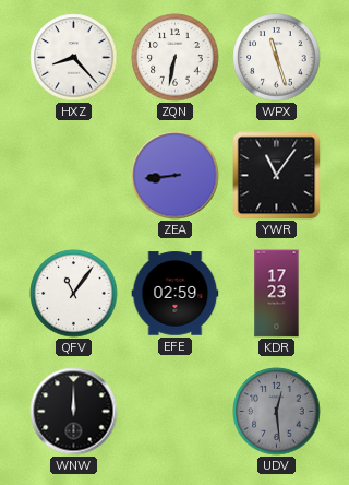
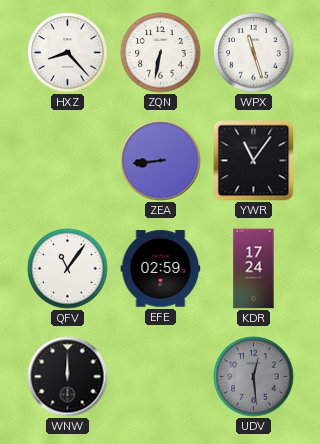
KDR: 17:23 -> 17:24 (254, 269)
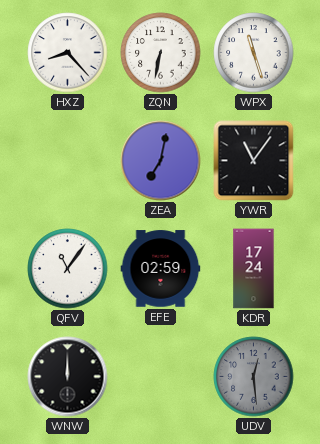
ZEA: 8:44 -> 7:02 (161, 161)
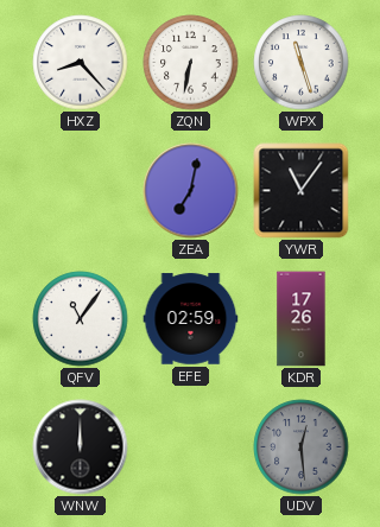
KDR: 17:24 -> 17:26 (302, 319)
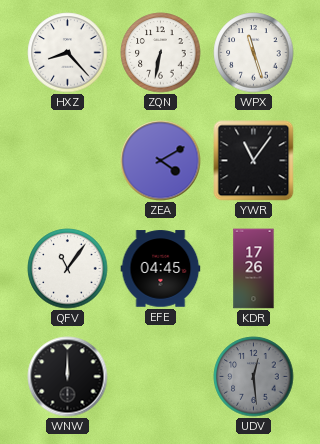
ZEA: 7:02 -> 4:10 (161, 161)
EFE: 02:59 -> 04:45 (161, 269)
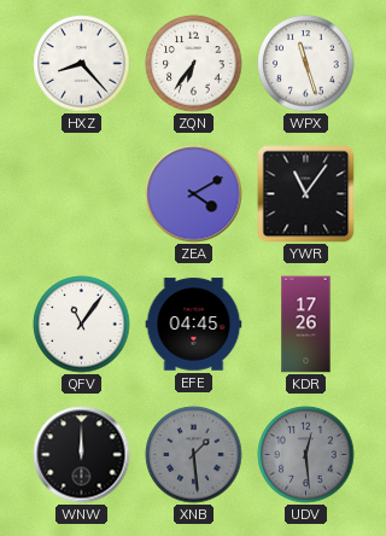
ZQN: 6:32 -> 6:36 (194, 64)
XNB: none -> 1:29 (194, 455)
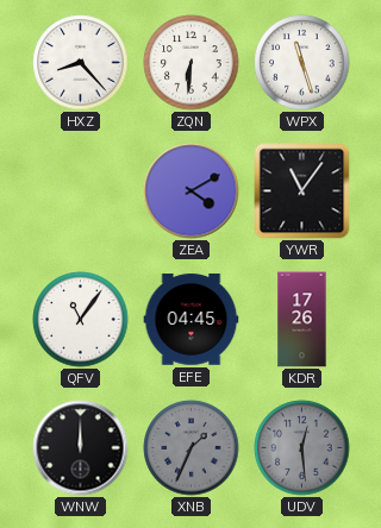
ZQN: 6:36 -> 6:31 (192, 63)
XNB: 1:29 -> 1:34 (192, 448)
